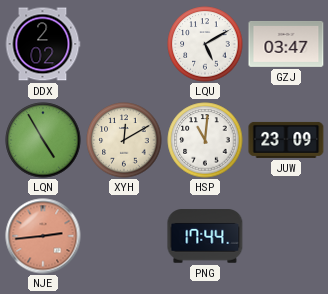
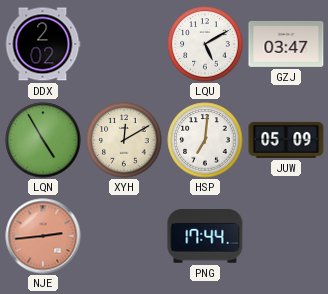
HSP: 11:01 -> 7:01 (205, 140)
JUW: 23:09 -> 05:09 (286, 140)
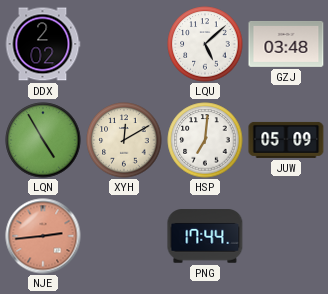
LQU: 5:10 -> 5:08 (205, 44)
GZJ: 03:47 -> 03:48 (286, 44)
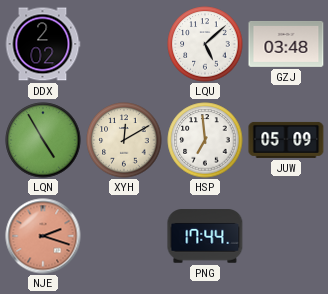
HSP: 7:01 -> 6:59 (205, 140)
NJE: 2:44 -> 2:18 (43, 236)
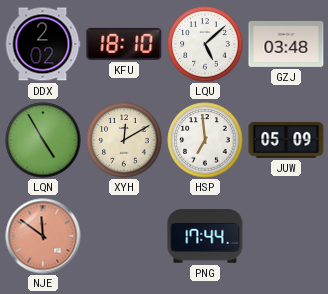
KFU: none -> 18:10 (124, 44)
NJE: 2:18 -> 11:51 (43, 236)
